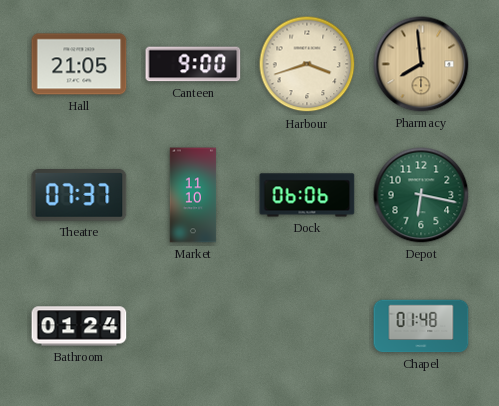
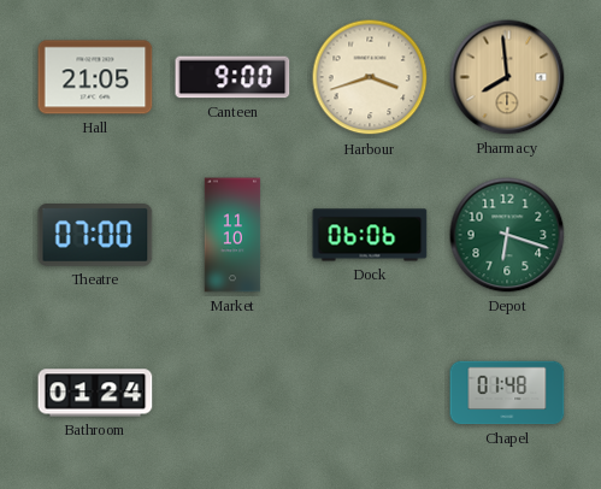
Theatre: 07:37 -> 07:00 (95, 235)
Depot: 6:17 -> 6:18 (507, 235)
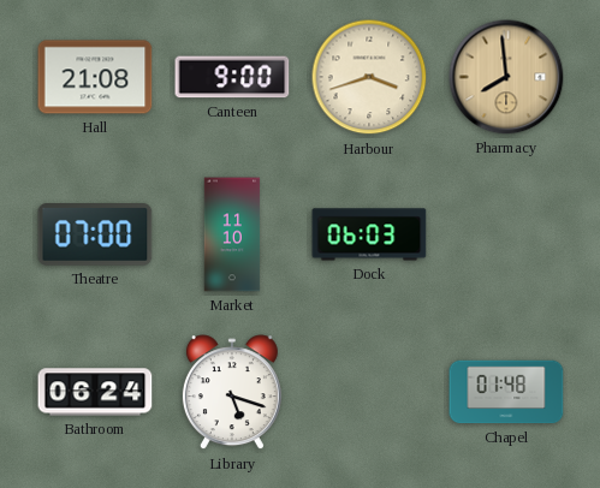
Hall: 21:05 -> 21:08 (95, 77)
Dock: 06:06 -> 06:03 (369, 234)
Depot: 6:18 -> none (507, 235)
Bathroom: 01:24 -> 06:24 (95, 392)
Library: none -> 5:18 (232, 393)
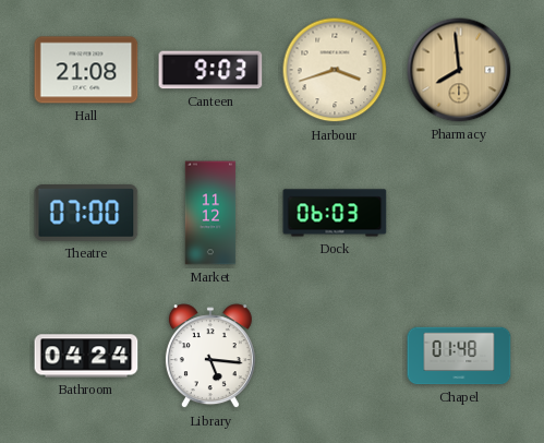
Canteen: 9:00 -> 9:03 (210, 70)
Market: 11:10 -> 11:12 (210, 213)
Bathroom: 06:24 -> 04:24 (86, 356)
Library: 5:18 -> 5:16 (210, 357)
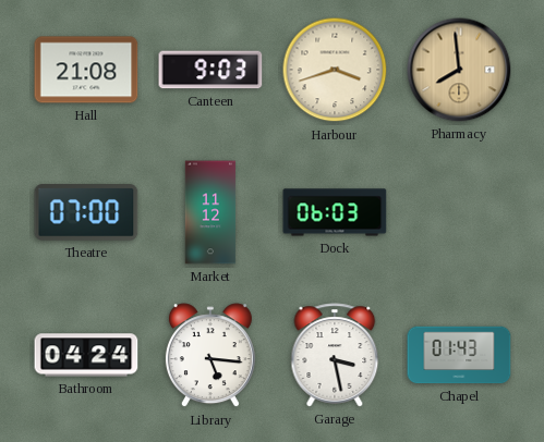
Garage: none -> 3:28 (335, 355)
Chapel: 01:48 -> 01:43 (459, 355)
